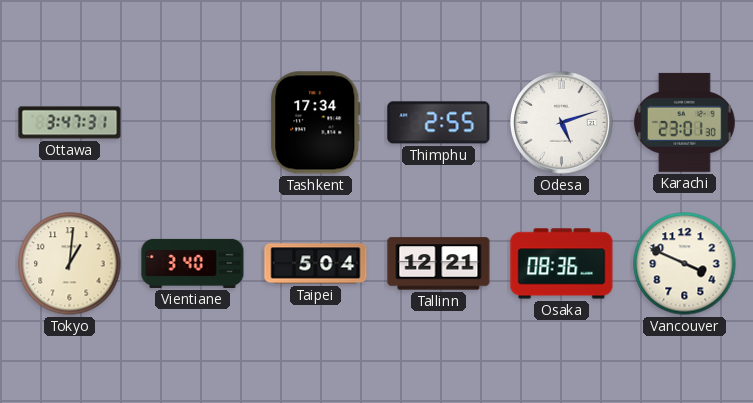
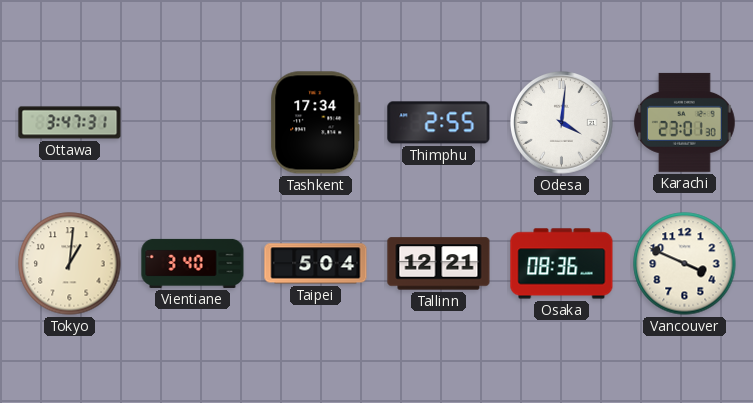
Odesa: 5:12 -> 4:01 (562, 123)
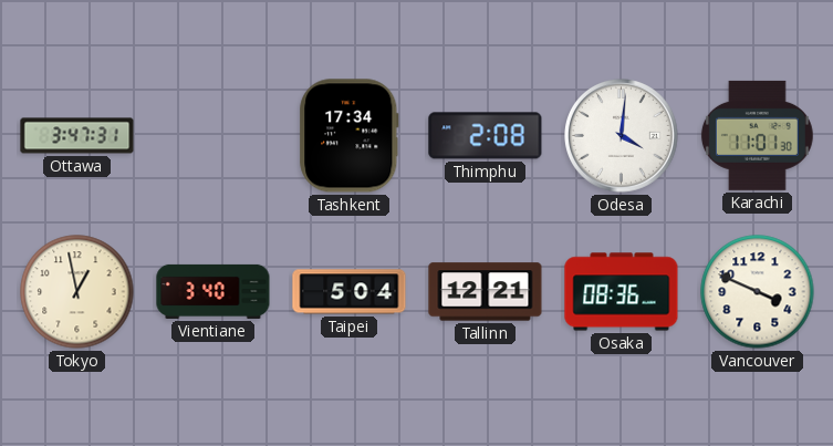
Thimphu: 2:55 -> 2:08 (486, 136)
Karachi: 23:01 -> 11:01 (757, 135)
Tokyo: 1:01 -> 12:58 (77, 292)
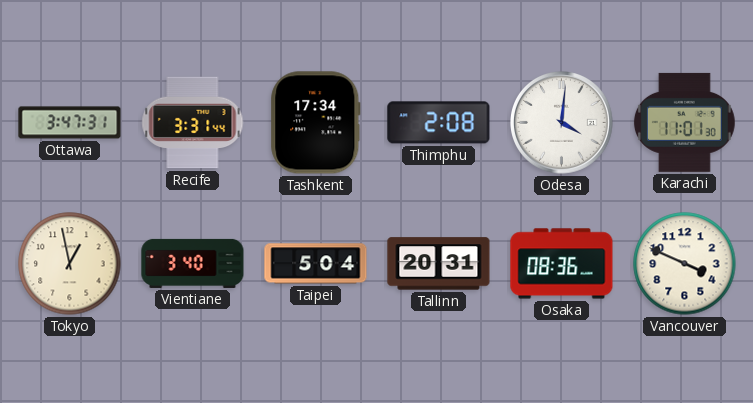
Recife: none -> 3:31 (193, 123)
Tallinn: 12:21 -> 20:31 (439, 264)
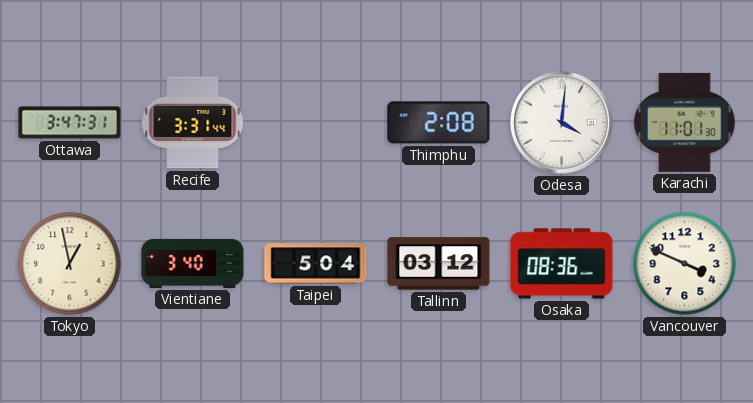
Tashkent: 17:34 -> none (316, 123)
Tallinn: 20:31 -> 03:12 (439, 264)
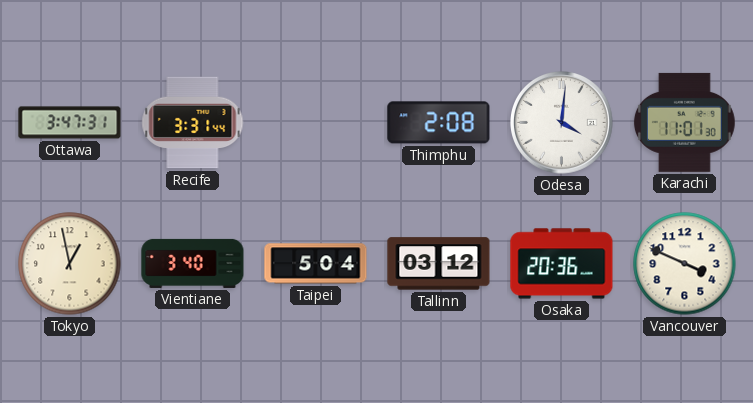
Osaka: 08:36 -> 20:36 (562, 264)
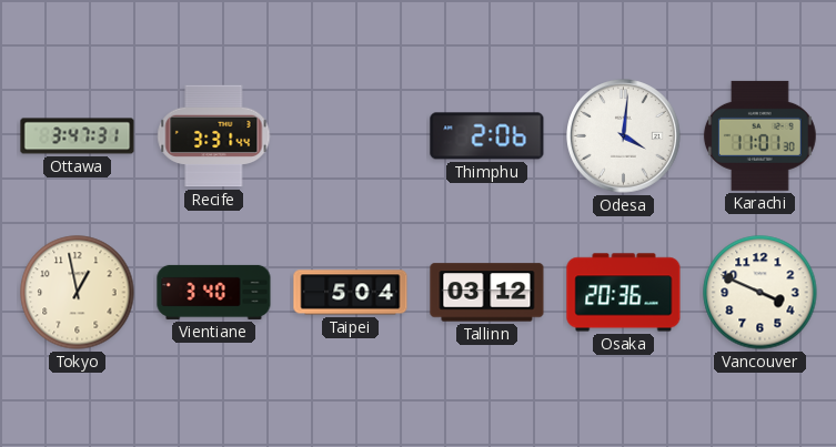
Thimphu: 2:08 -> 2:06 (487, 136)
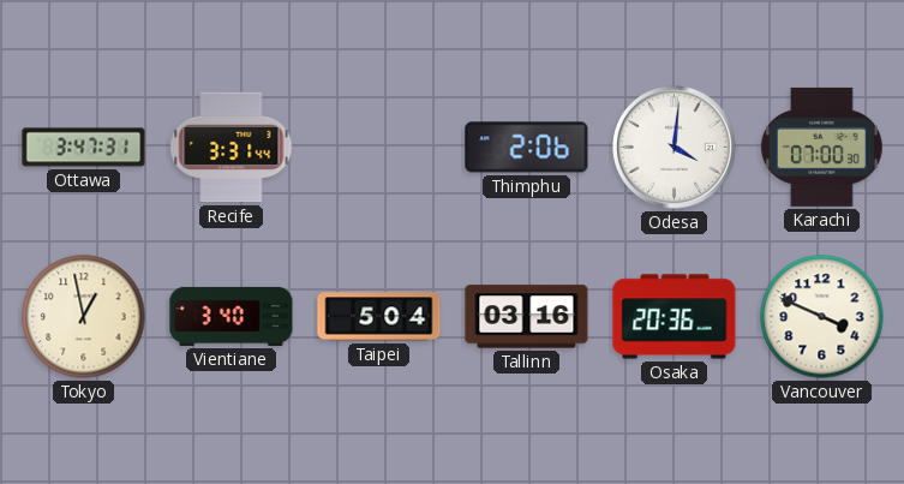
Karachi: 11:01 -> 07:00 (821, 147)
Tallinn: 03:12 -> 03:16 (527, 317)
